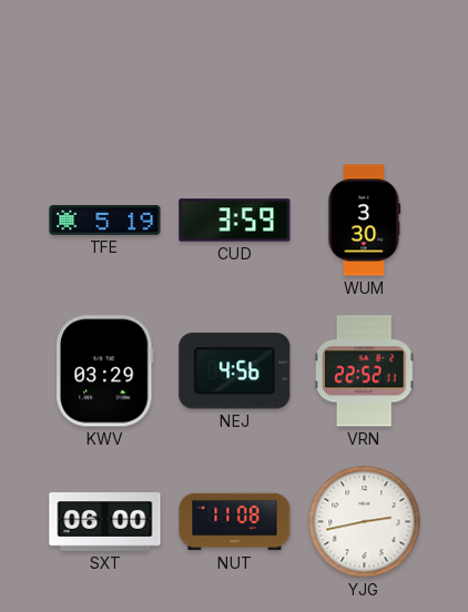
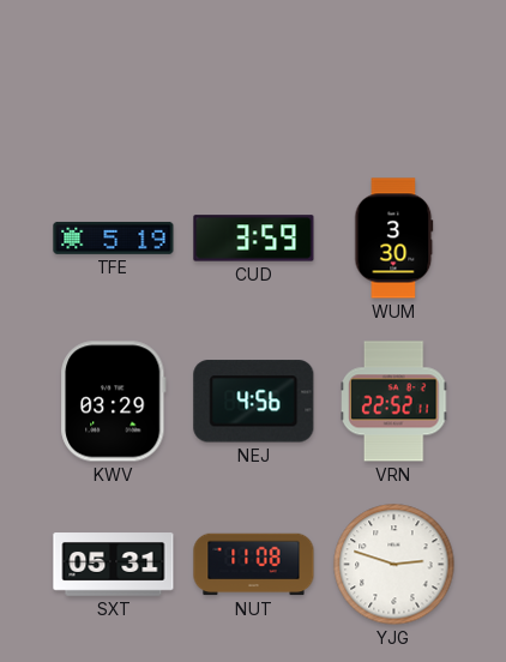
SXT: 06:00 -> 05:31 (114, 565)
YJG: 2:43 -> 2:48 (394, 565)
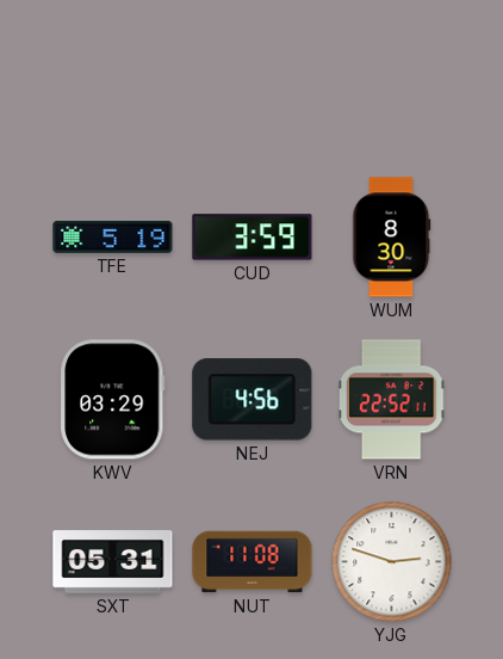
WUM: 3:30 -> 8:30 (392, 238)
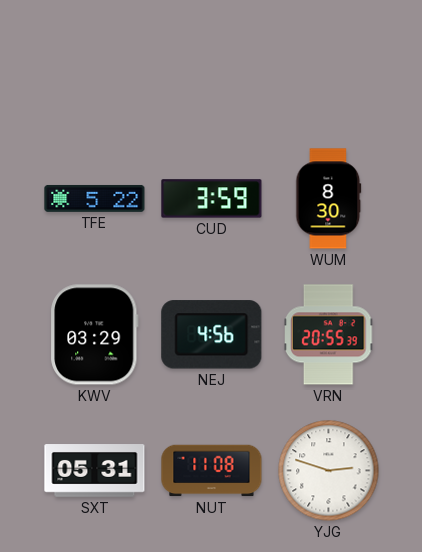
TFE: 5:19 -> 5:22 (95, 198)
VRN: 22:52 -> 20:55 (329, 335)
